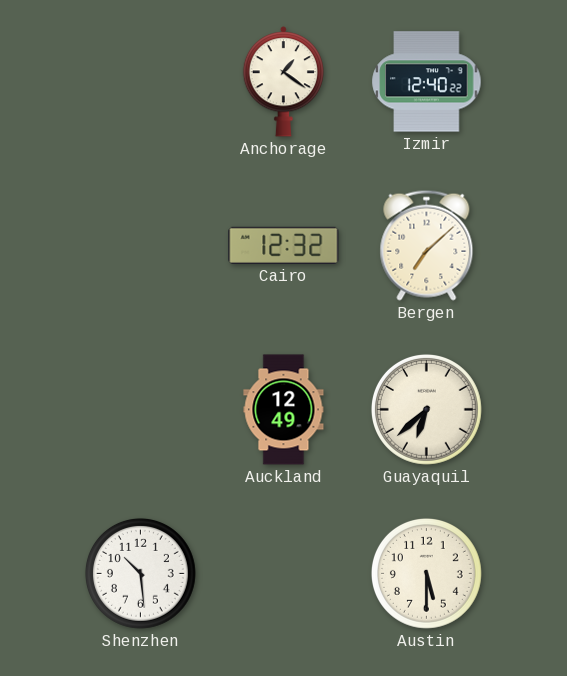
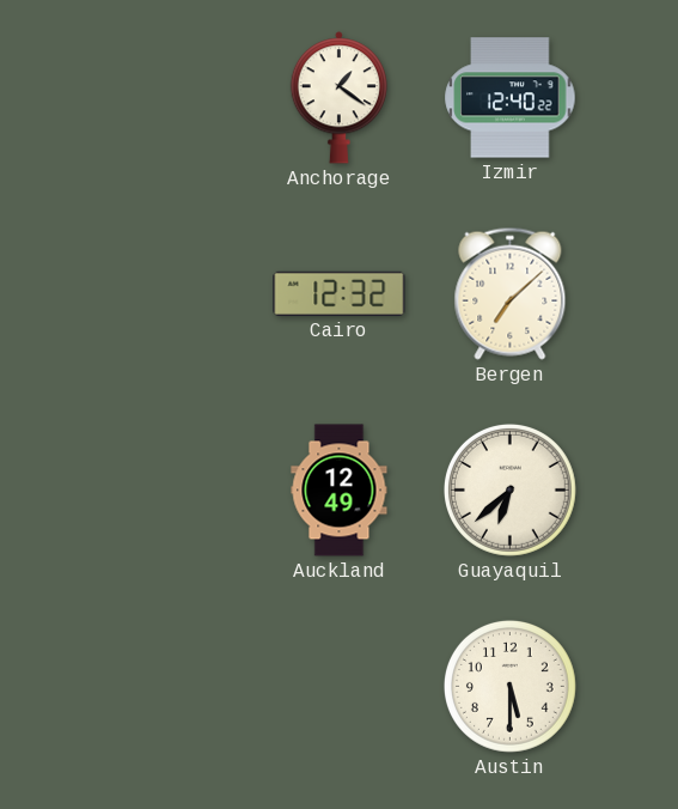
Shenzhen: 10:29 -> none (140, 573)
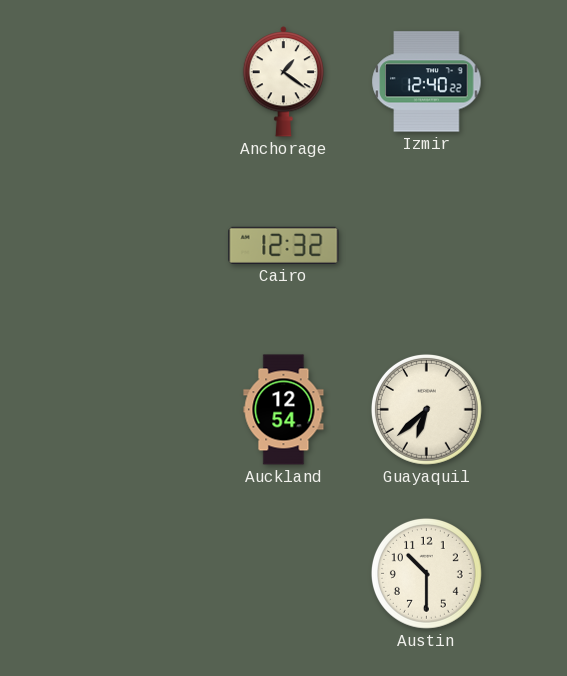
Bergen: 7:08 -> none (511, 293)
Auckland: 12:49 -> 12:54 (284, 410)
Austin: 5:30 -> 10:30 (426, 573)
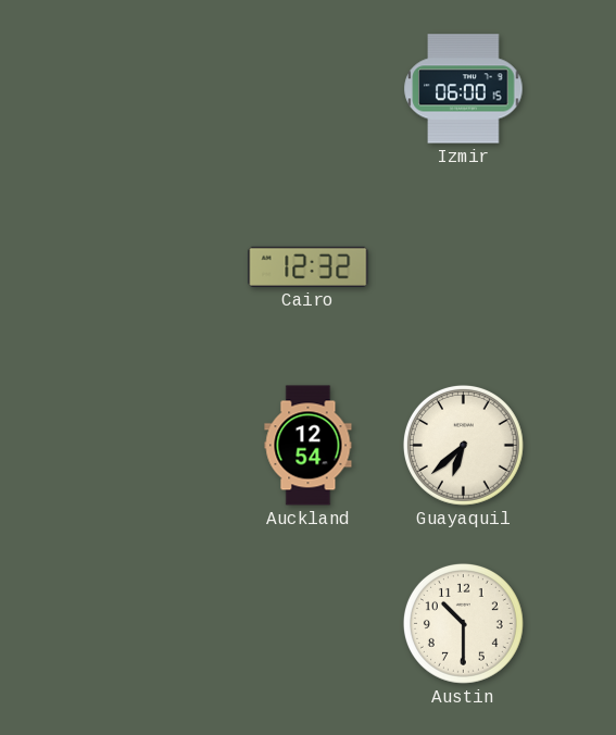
Anchorage: 1:21 -> none (283, 82)
Izmir: 12:40 -> 06:00 (464, 89)
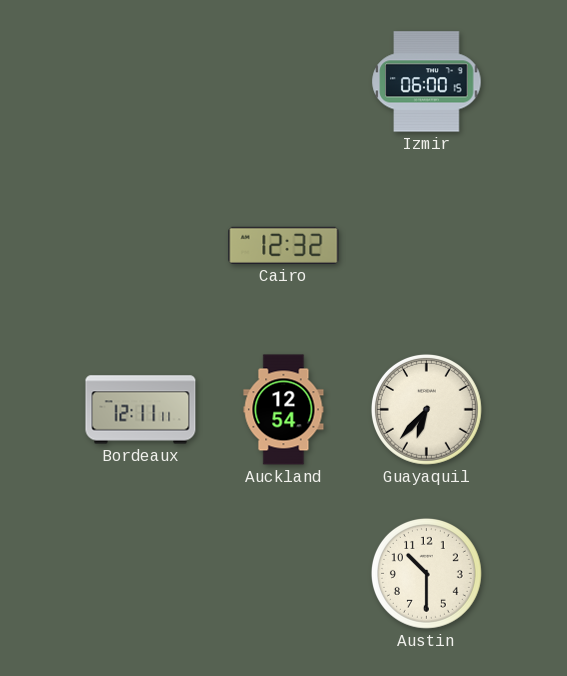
Bordeaux: none -> 12:11 (141, 410)
Guayaquil: 6:38 -> 6:37 (426, 409)
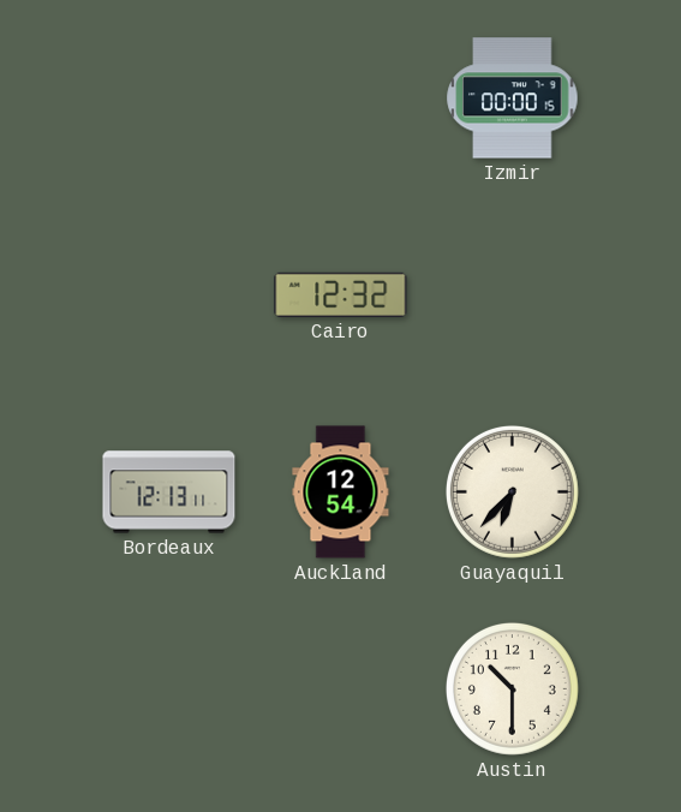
Izmir: 06:00 -> 00:00 (513, 98)
Bordeaux: 12:11 -> 12:13 (169, 492)
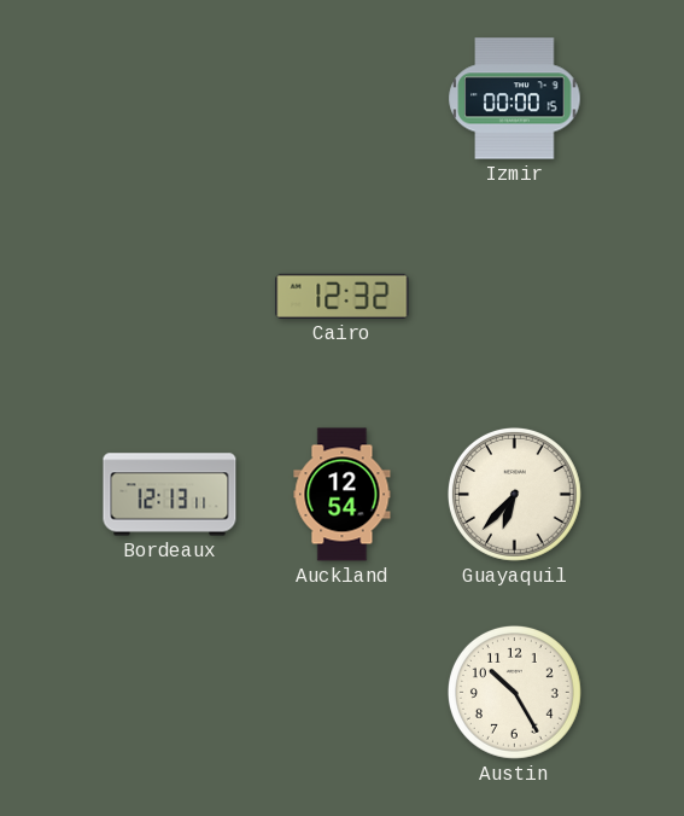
Austin: 10:30 -> 10:25 (514, 692)
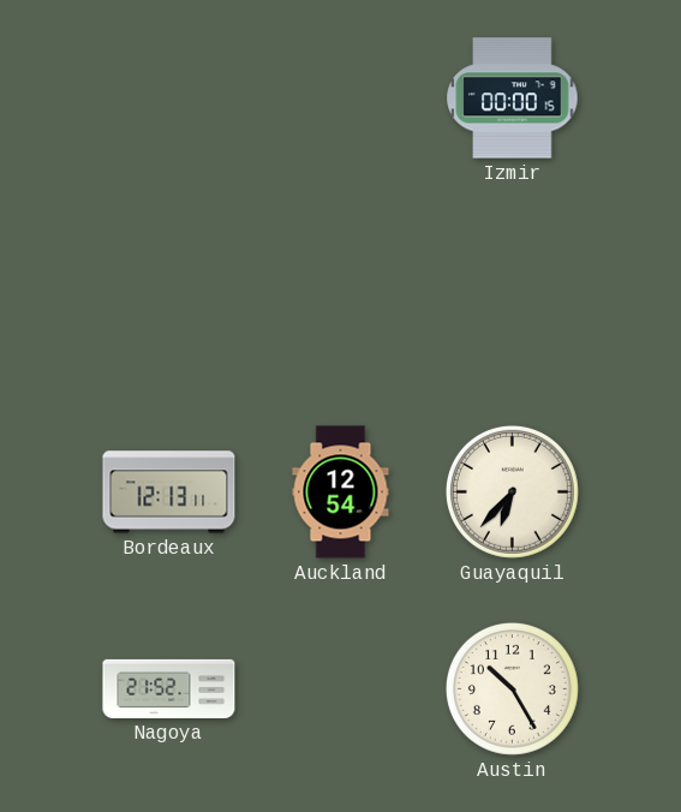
Cairo: 12:32 -> none (343, 296)
Nagoya: none -> 21:52 (169, 688)
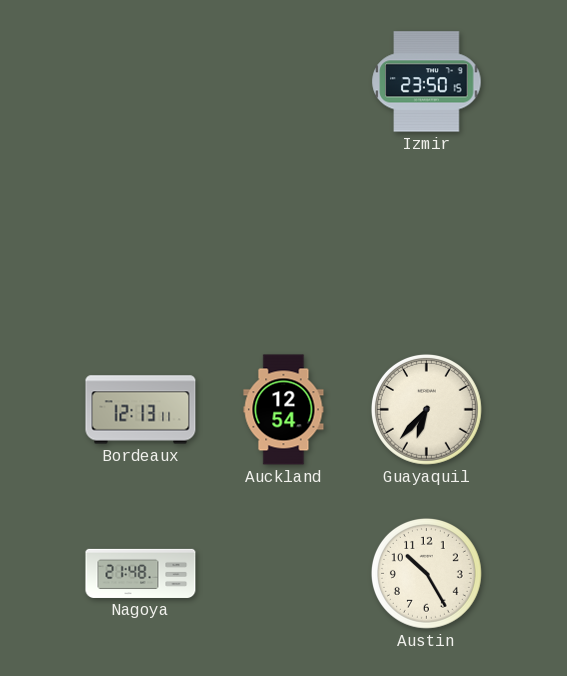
Izmir: 00:00 -> 23:50 (427, 82)
Nagoya: 21:52 -> 21:48 (141, 573)
